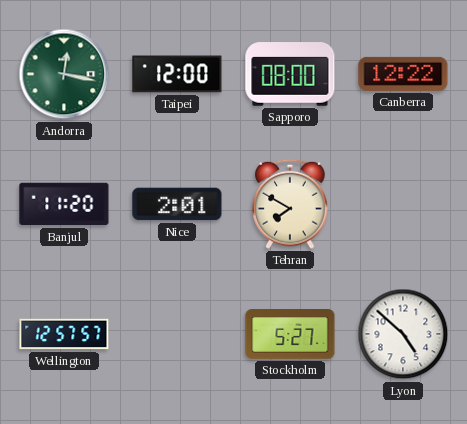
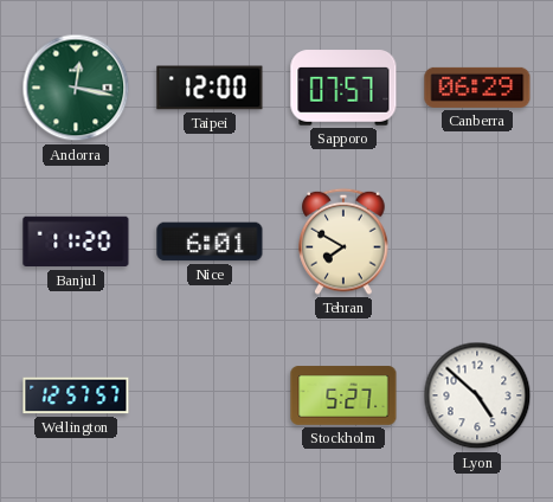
Sapporo: 08:00 -> 07:57 (343, 88)
Canberra: 12:22 -> 06:29 (477, 88)
Nice: 2:01 -> 6:01 (210, 242)
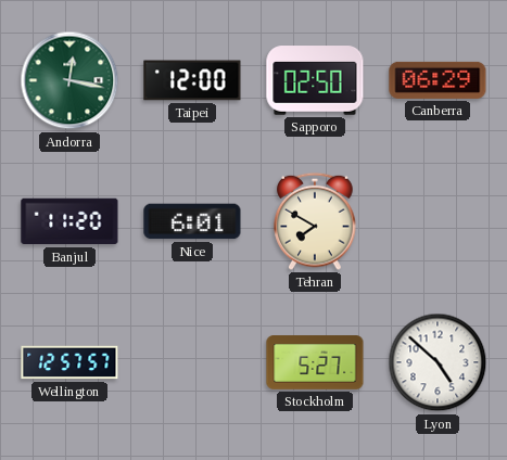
Sapporo: 07:57 -> 02:50 (315, 80)
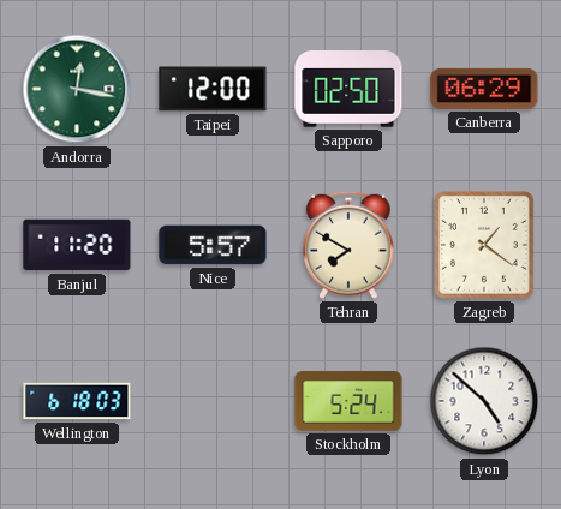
Nice: 6:01 -> 5:57 (213, 245)
Zagreb: none -> 1:21 (485, 246)
Wellington: 12:57 -> 6:18 (77, 401)
Stockholm: 5:27 -> 5:24 (348, 401)
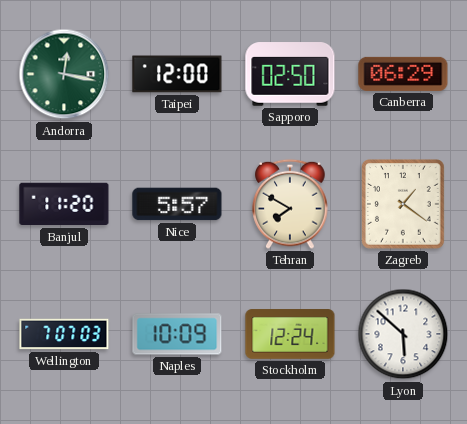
Wellington: 6:18 -> 7:07 (64, 334)
Naples: none -> 10:09 (177, 334)
Stockholm: 5:24 -> 12:24 (290, 334)
Lyon: 4:52 -> 5:52 (403, 334)
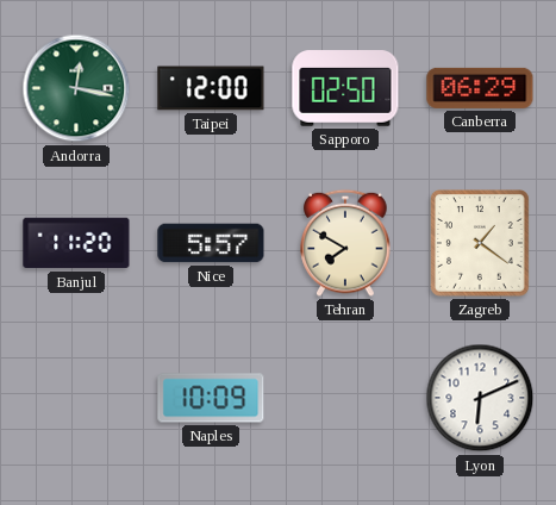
Wellington: 7:07 -> none (64, 334)
Stockholm: 12:24 -> none (290, 334)
Lyon: 5:52 -> 6:11 (480, 398)
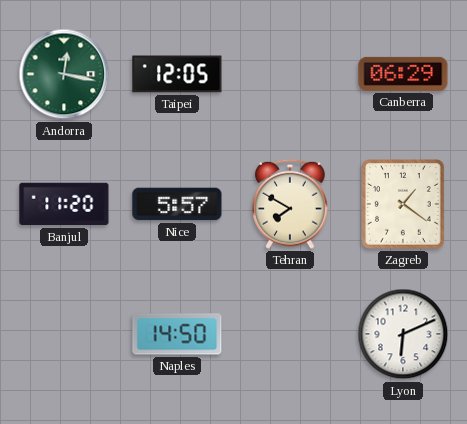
Taipei: 12:00 -> 12:05 (177, 74)
Sapporo: 02:50 -> none (345, 88)
Naples: 10:09 -> 14:50 (177, 334)
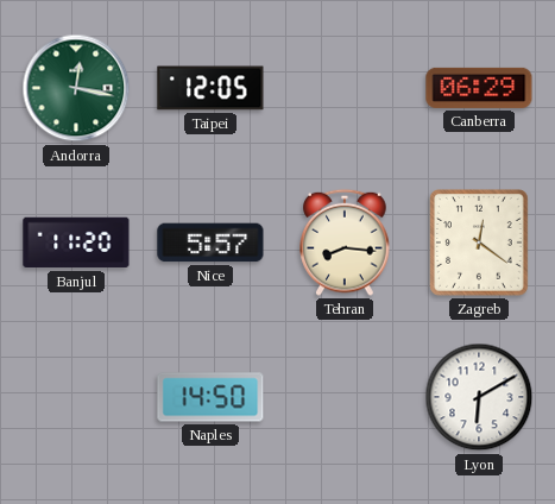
Tehran: 7:50 -> 8:16 (345, 242)
Zagreb: 1:21 -> 12:21 (480, 244)
Lyon: 6:11 -> 6:10 (479, 397)
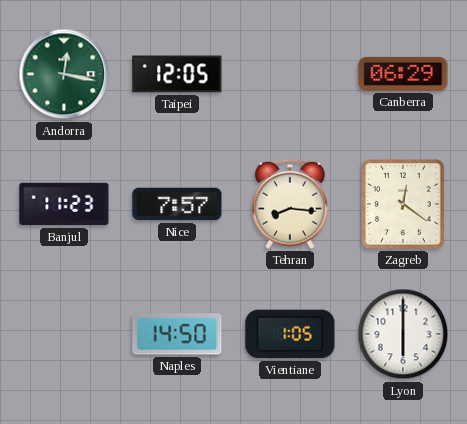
Banjul: 11:20 -> 11:23 (64, 204)
Nice: 5:57 -> 7:57 (177, 204)
Vientiane: none -> 1:05 (290, 334)
Lyon: 6:10 -> 6:00 (403, 334)
